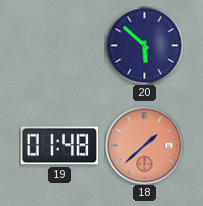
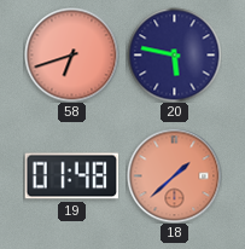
58: none -> 6:42 (71, 54)
20: 5:52 -> 5:47 (174, 54)
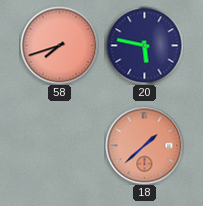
58: 6:42 -> 7:42 (59, 45)
19: 01:48 -> none (71, 176)
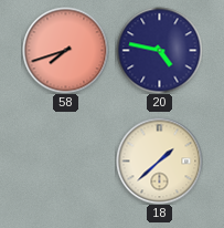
20: 5:47 -> 4:47 (159, 50)
18 dial: salmon -> cream (159, 160)
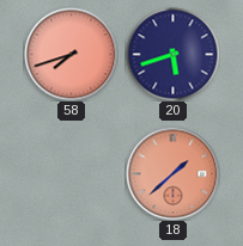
20: 4:47 -> 5:42 (172, 54)
18 dial: cream -> salmon (172, 173)
